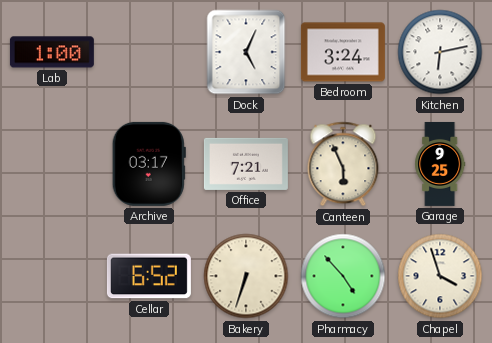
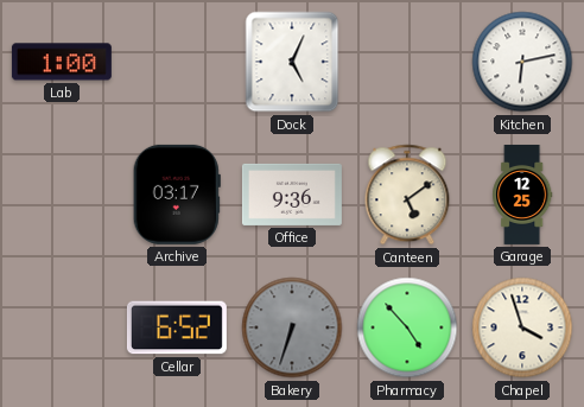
Bedroom: 3:24 -> none (343, 52)
Office: 7:21 -> 9:36 (292, 195)
Canteen: 5:56 -> 5:09 (407, 195)
Garage: 9:25 -> 12:25 (522, 195)
Bakery dial: cream -> grey (292, 327)
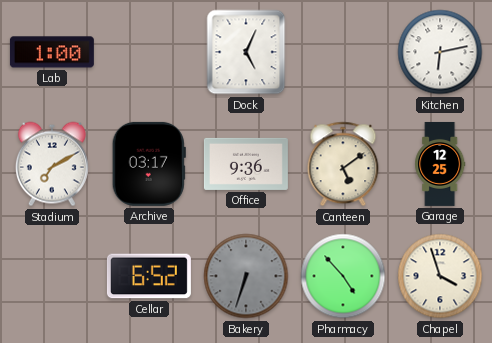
Stadium: none -> 7:10 (52, 164)
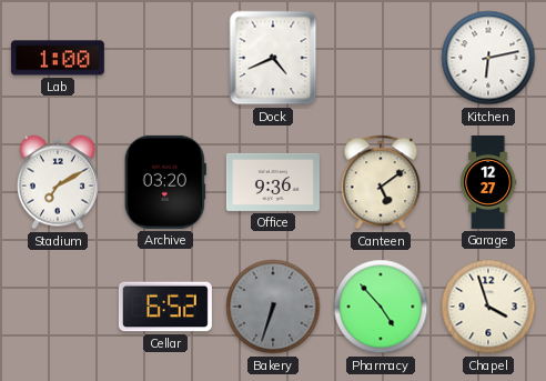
Dock: 5:04 -> 4:41 (273, 58)
Archive: 03:17 -> 03:20 (165, 182)
Garage: 12:25 -> 12:27 (488, 182)
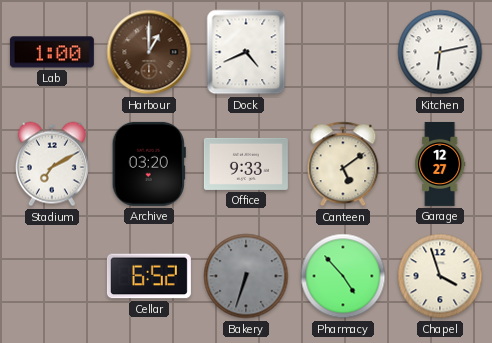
Harbour: none -> 1:00 (149, 52)
Office: 9:36 -> 9:33 (246, 164)
